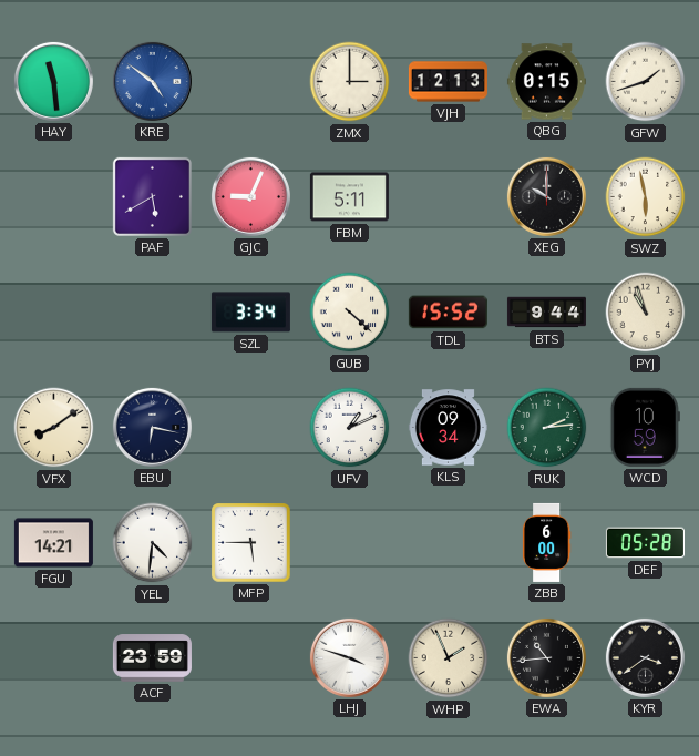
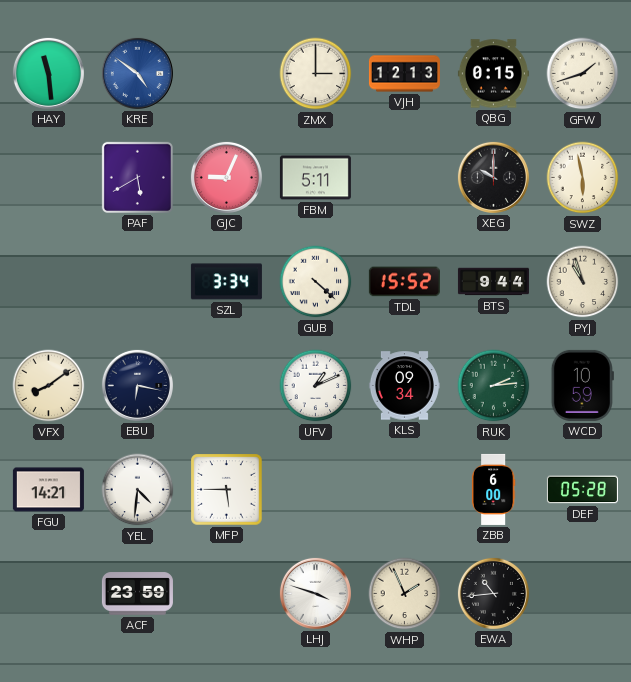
KYR: 3:39 -> none (645, 657)
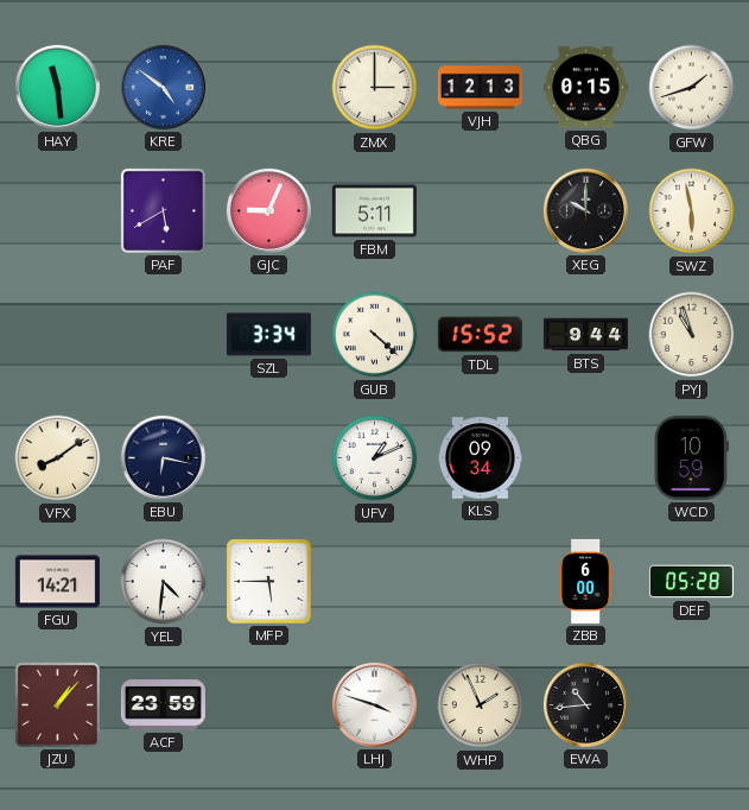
RUK: 2:14 -> none (494, 386)
JZU: none -> 1:07 (57, 704)
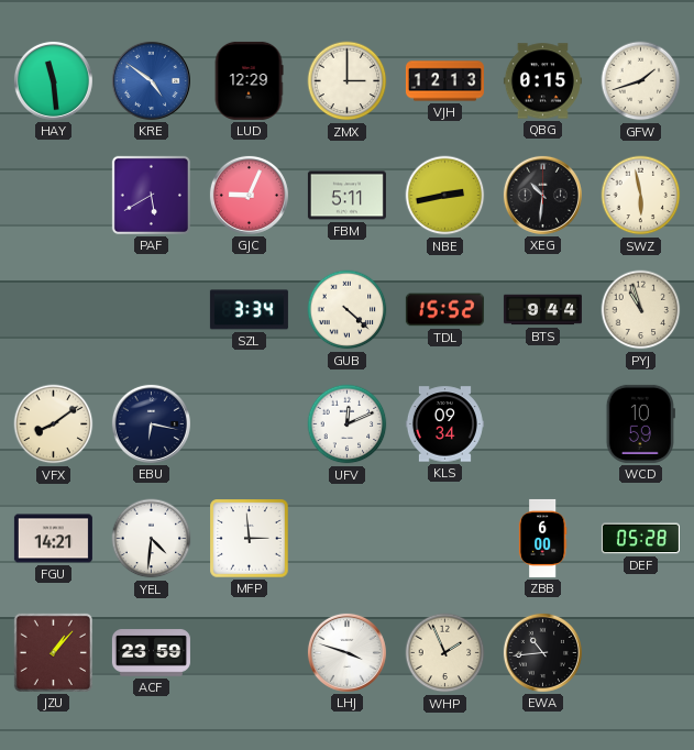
LUD: none -> 12:29 (249, 80)
NBE: none -> 2:43 (445, 196)
XEG: 10:00 -> 10:31 (542, 195)
UFV: 1:11 -> 12:11 (348, 424)
MFP: 5:45 -> 2:59 (250, 539)
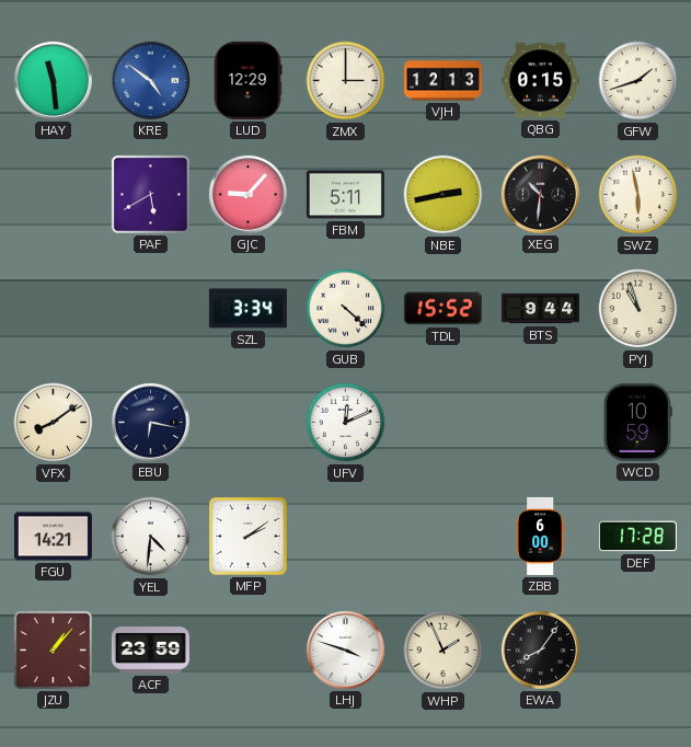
GJC: 9:04 -> 9:07 (247, 194)
KLS: 09:34 -> none (444, 424)
MFP: 2:59 -> 2:09 (249, 537)
DEF: 05:28 -> 17:28 (637, 537)
EWA: 10:44 -> 8:06 (540, 650)
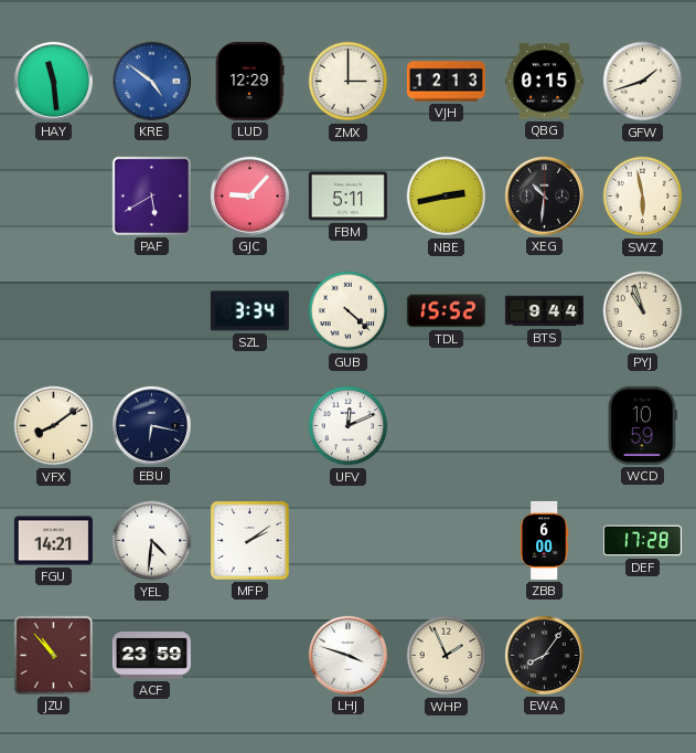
JZU: 1:07 -> 10:53 (53, 655)
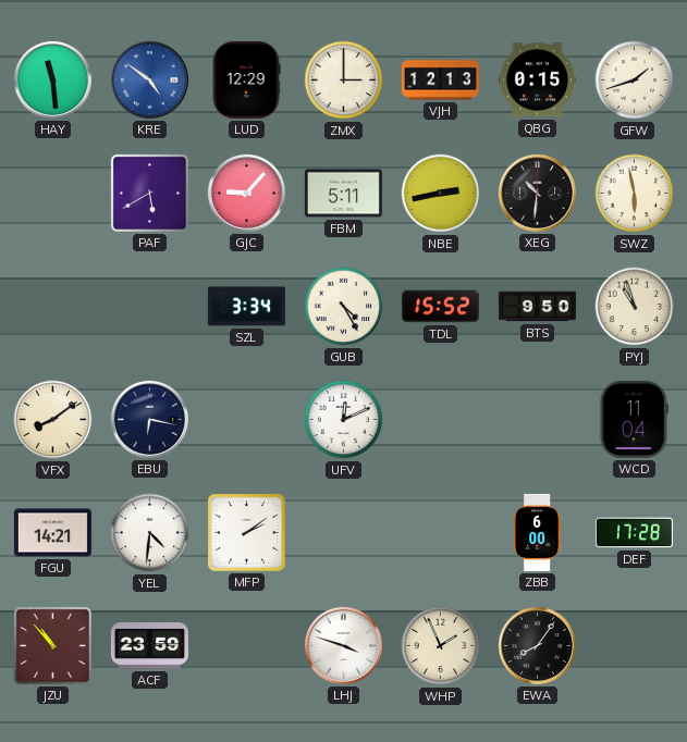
GUB: 4:22 -> 4:25 (344, 307)
BTS: 9:44 -> 9:50 (537, 307)
WCD: 10:59 -> 11:04 (634, 419)
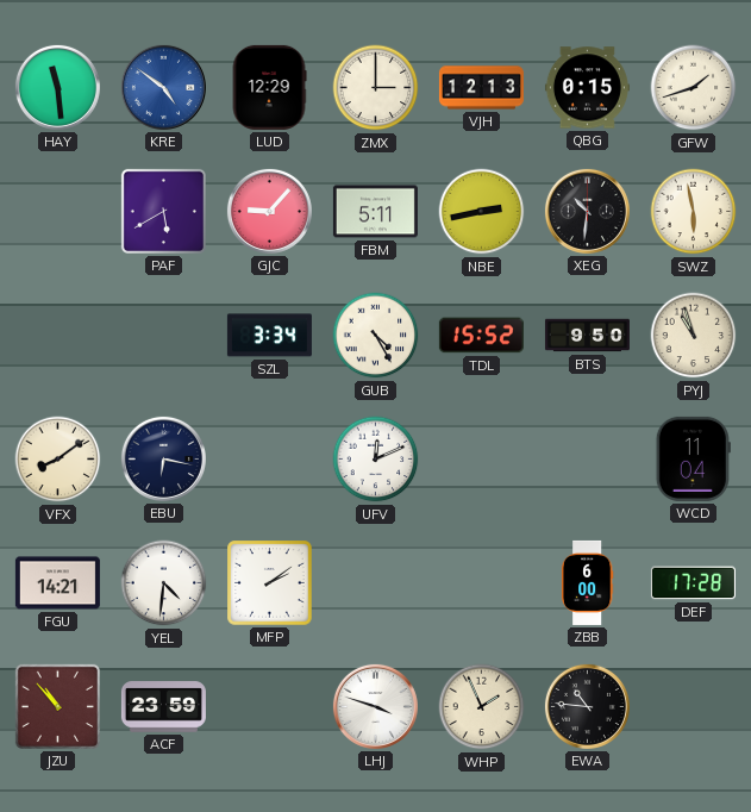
EWA: 8:06 -> 10:46 (587, 706)
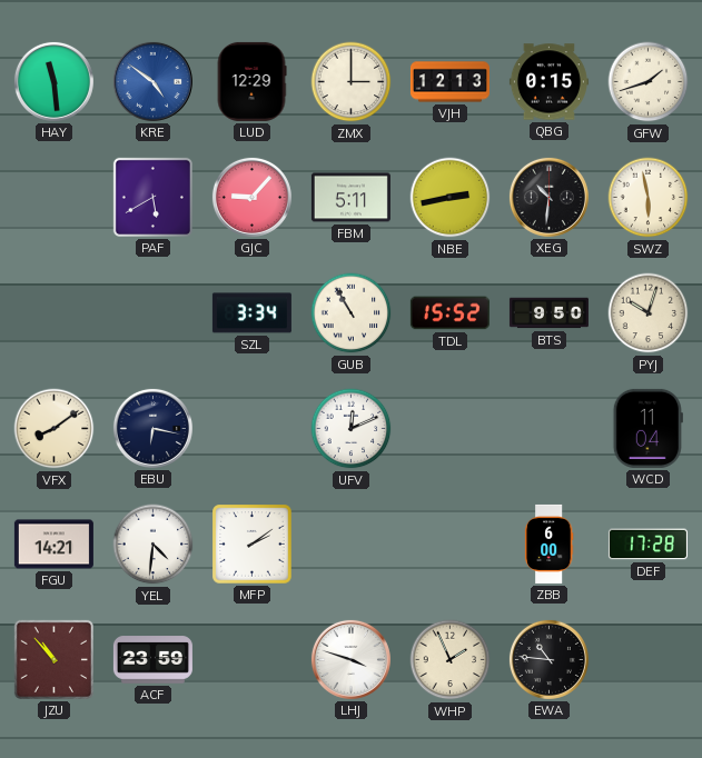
GUB: 4:25 -> 10:55 (352, 313)
PYJ: 10:57 -> 10:03 (649, 313)
